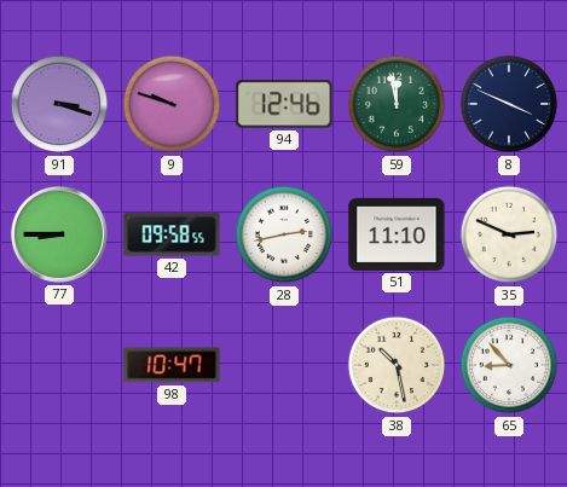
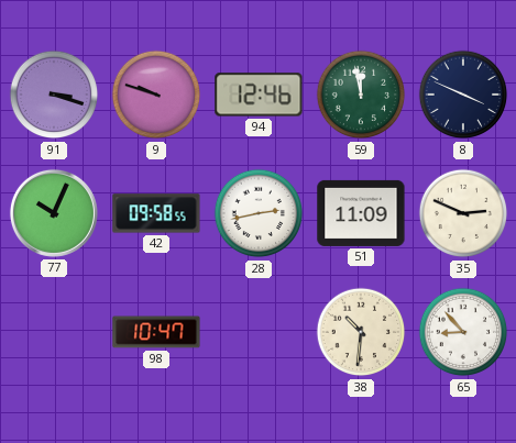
77: 8:45 -> 10:04 (54, 213)
51: 11:10 -> 11:09 (361, 213)
38: 10:28 -> 10:31 (361, 332)
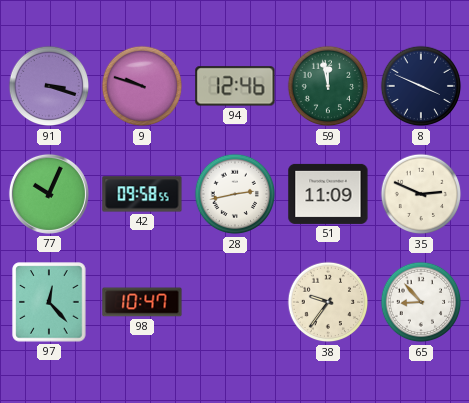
97: none -> 12:23 (49, 302)
38: 10:31 -> 9:36 (328, 302)
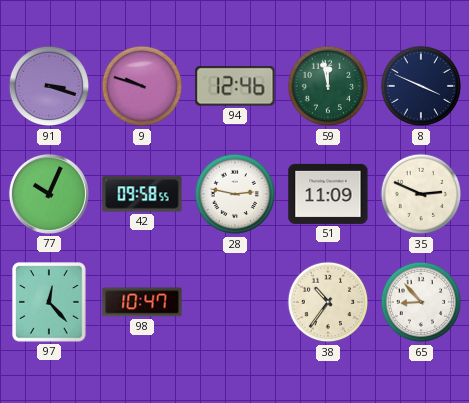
28: 2:43 -> 2:47 (235, 194)
38: 9:36 -> 10:36 (328, 302)
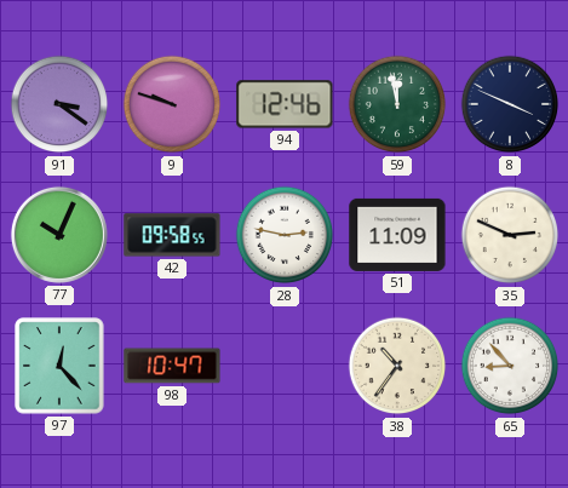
91: 3:18 -> 3:21 (59, 104)
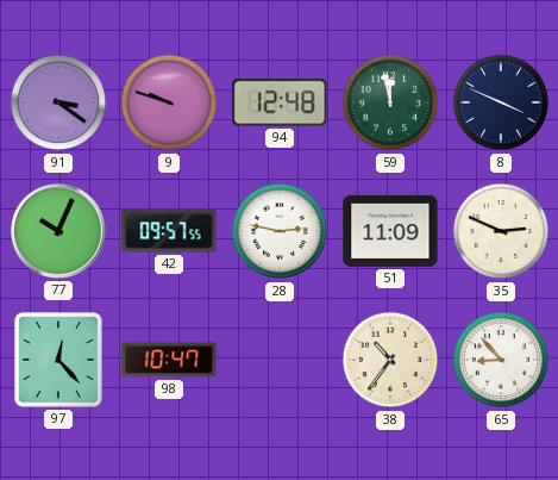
94: 12:46 -> 12:48 (280, 102)
42: 09:58 -> 09:57 (169, 231)
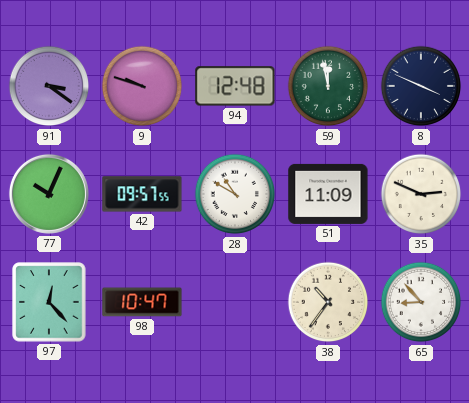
28: 2:47 -> 10:50 (235, 194)
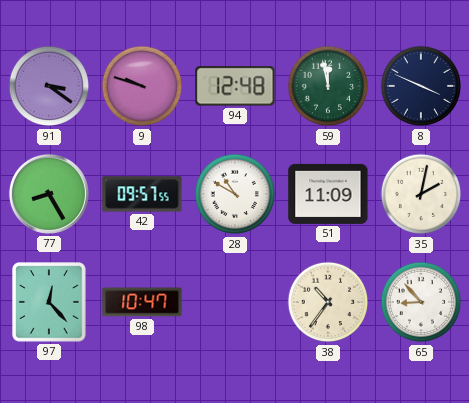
77: 10:04 -> 8:25 (49, 194)
35: 2:49 -> 2:02 (421, 194)
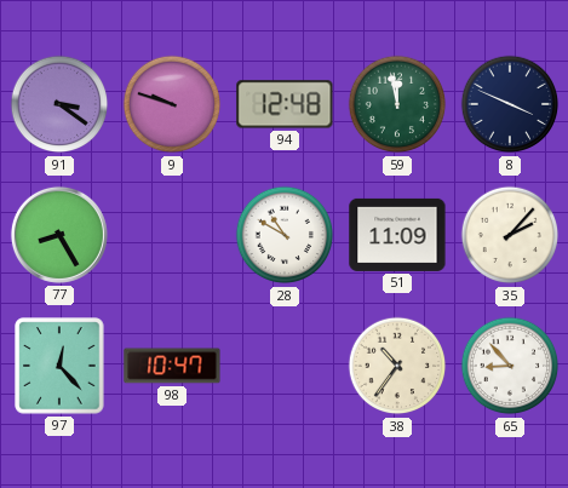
42: 09:57 -> none (142, 194)
35: 2:02 -> 2:07 (510, 235)
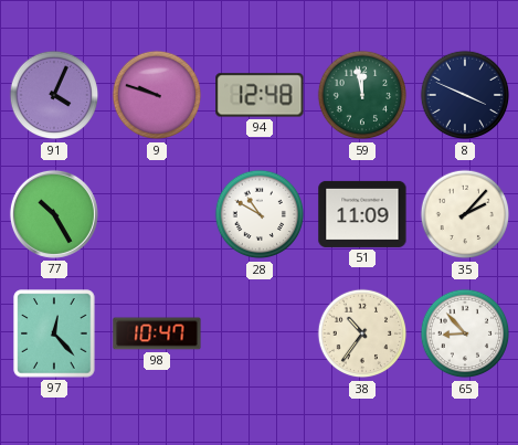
91: 3:21 -> 4:04 (54, 95)
77: 8:25 -> 10:25 (54, 214)
